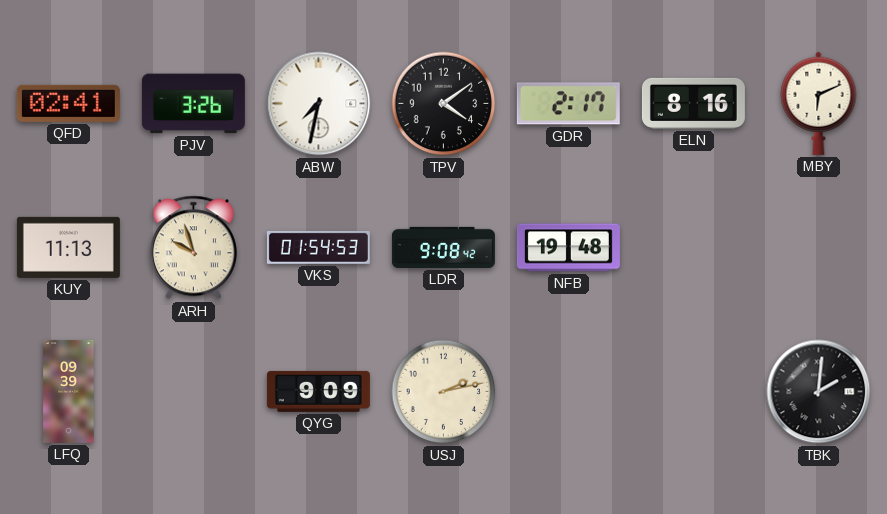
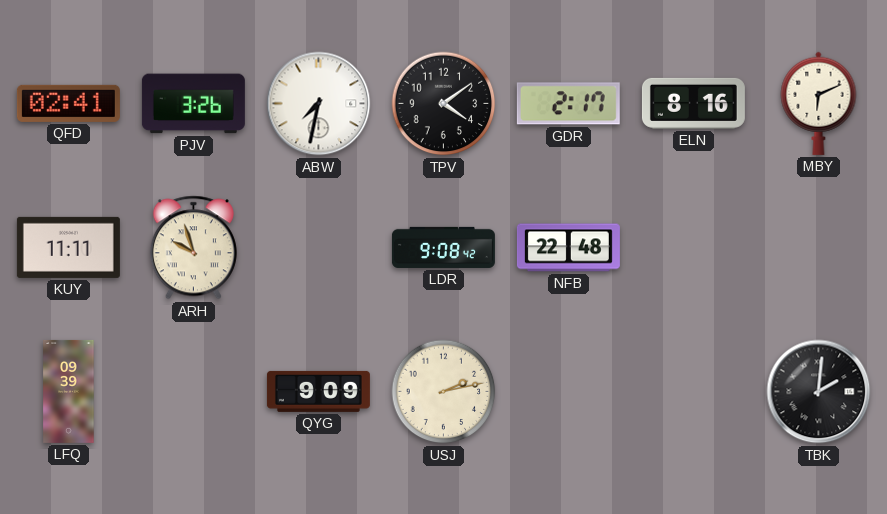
KUY: 11:13 -> 11:11 (68, 247)
VKS: 01:54 -> none (318, 247)
NFB: 19:48 -> 22:48 (568, 248)
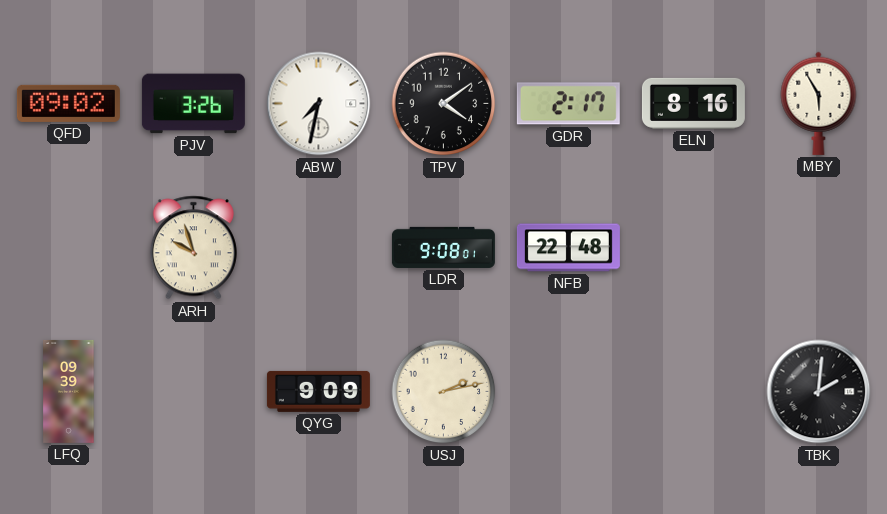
QFD: 02:41 -> 09:02 (68, 103)
MBY: 6:11 -> 5:55 (819, 103)
KUY: 11:11 -> none (68, 247)
LDR: 9:08:42 -> 9:08:01 (443, 247)
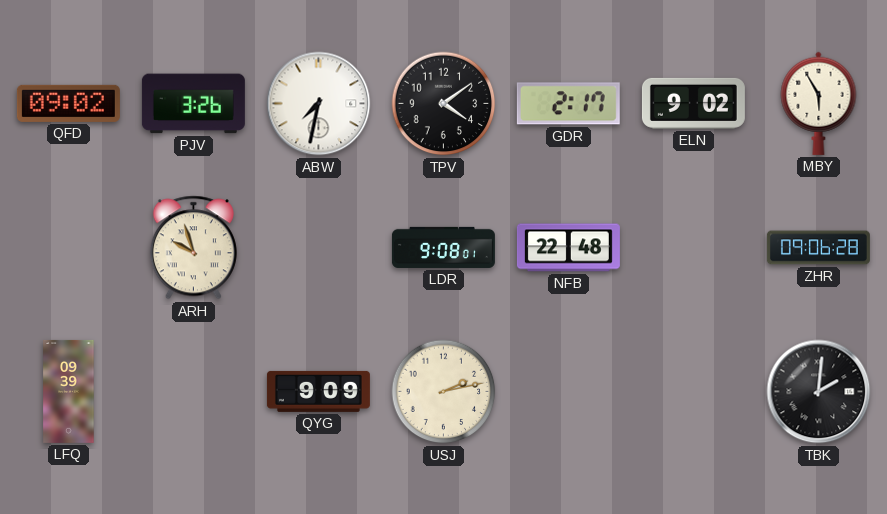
ELN: 8:16 -> 9:02 (693, 103)
ZHR: none -> 09:06 (818, 248)
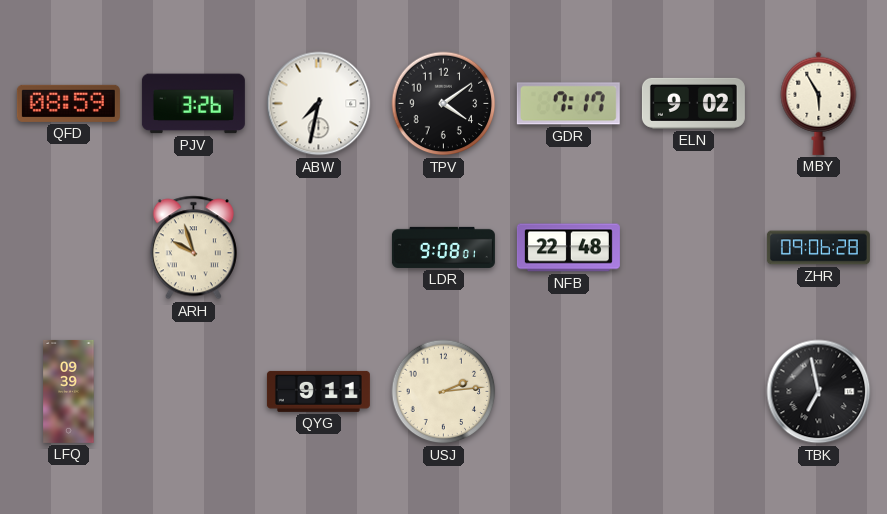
QFD: 09:02 -> 08:59 (68, 103)
GDR: 2:17 -> 7:17 (568, 104)
QYG: 9:09 -> 9:11 (318, 391)
USJ: 2:13 -> 2:14 (444, 392)
TBK: 2:01 -> 6:58 (819, 392)
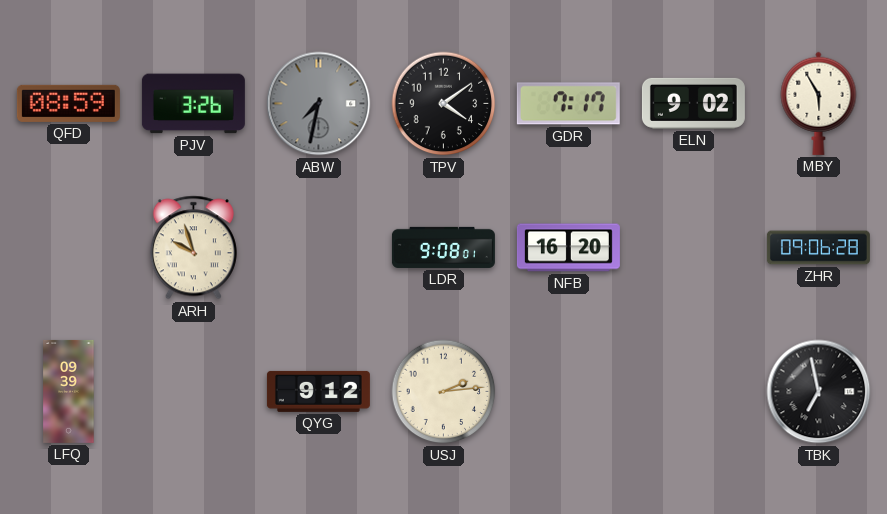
ABW dial: white -> grey (319, 104)
NFB: 22:48 -> 16:20 (568, 248)
QYG: 9:11 -> 9:12 (318, 391)
